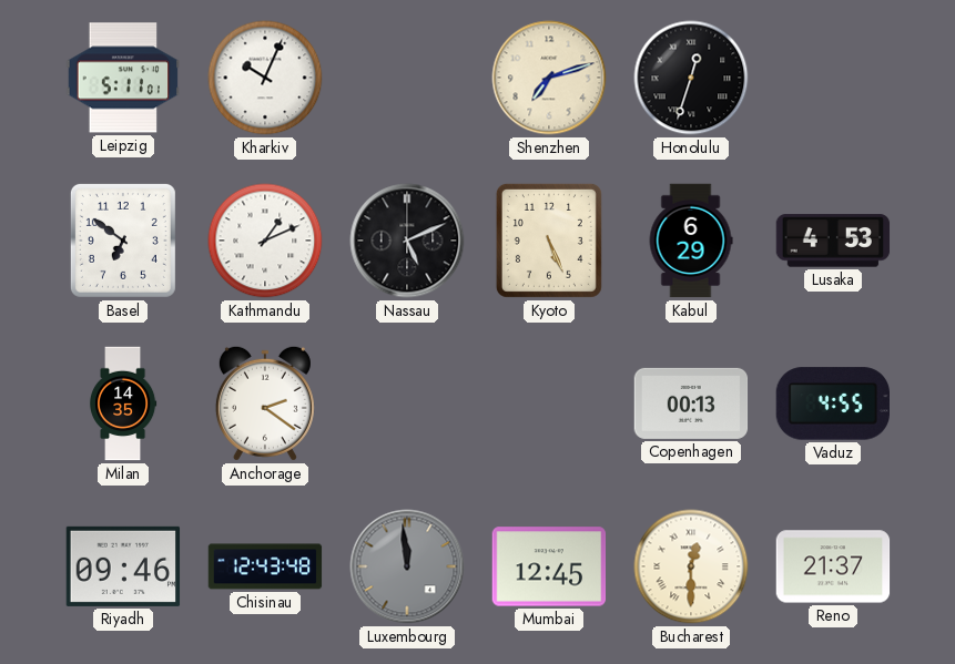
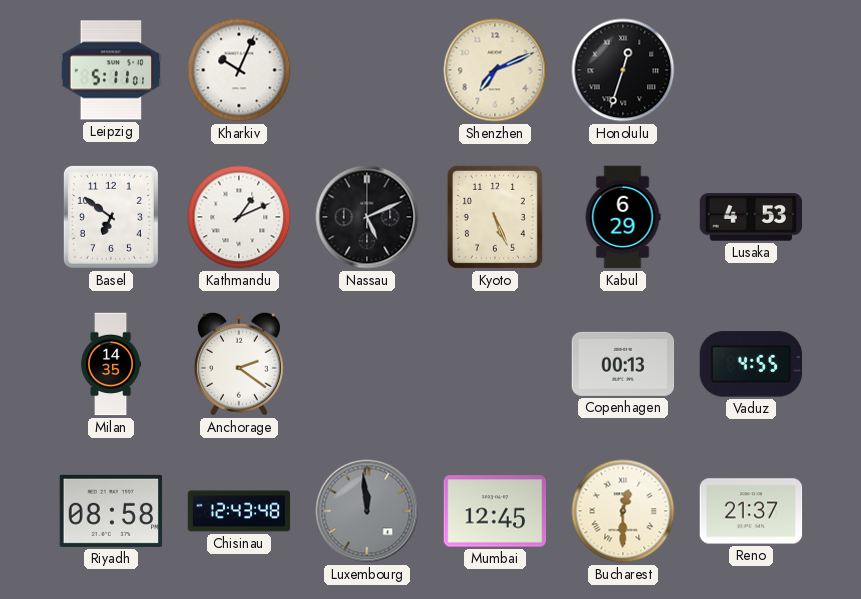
Shenzhen: 7:12 -> 7:11 (495, 70)
Riyadh: 09:46 -> 08:58 (111, 511)
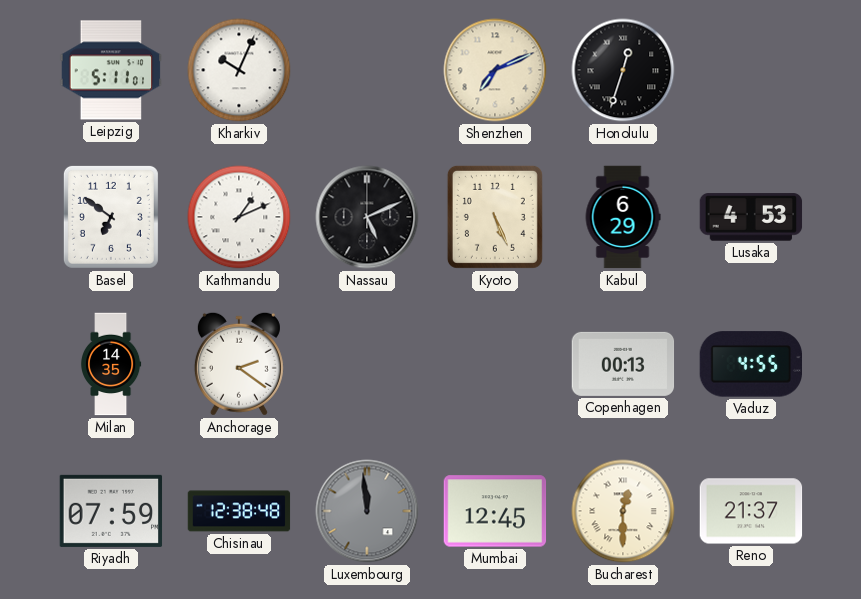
Riyadh: 08:58 -> 07:59 (111, 511)
Chisinau: 12:43 -> 12:38 (239, 511)
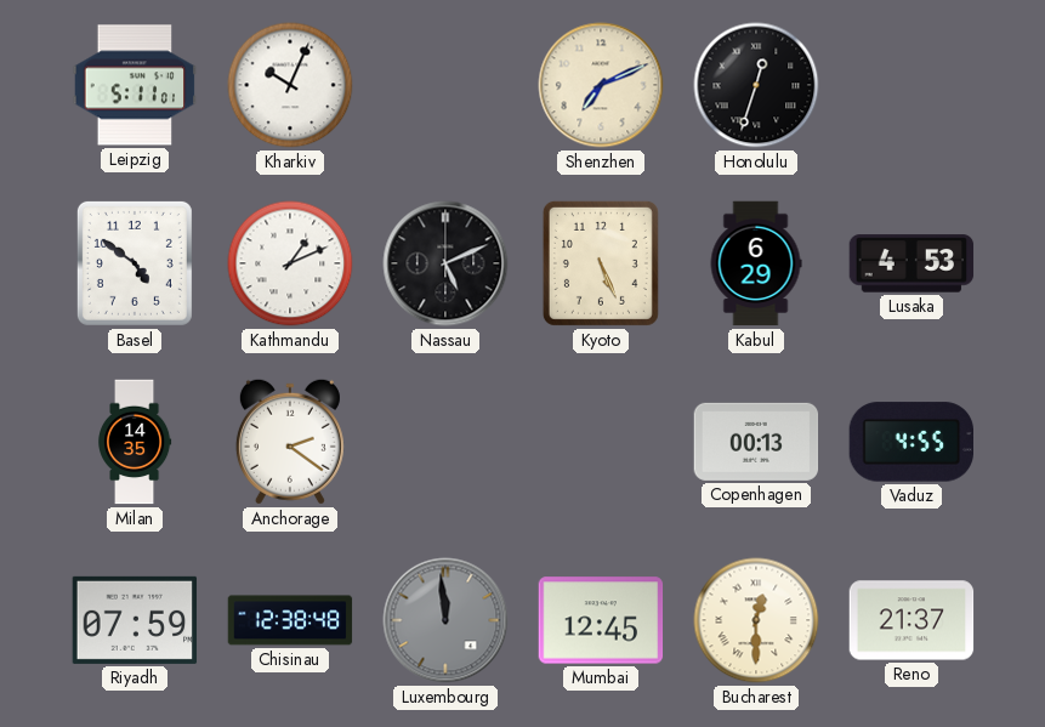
Basel: 6:51 -> 4:51 (135, 263)
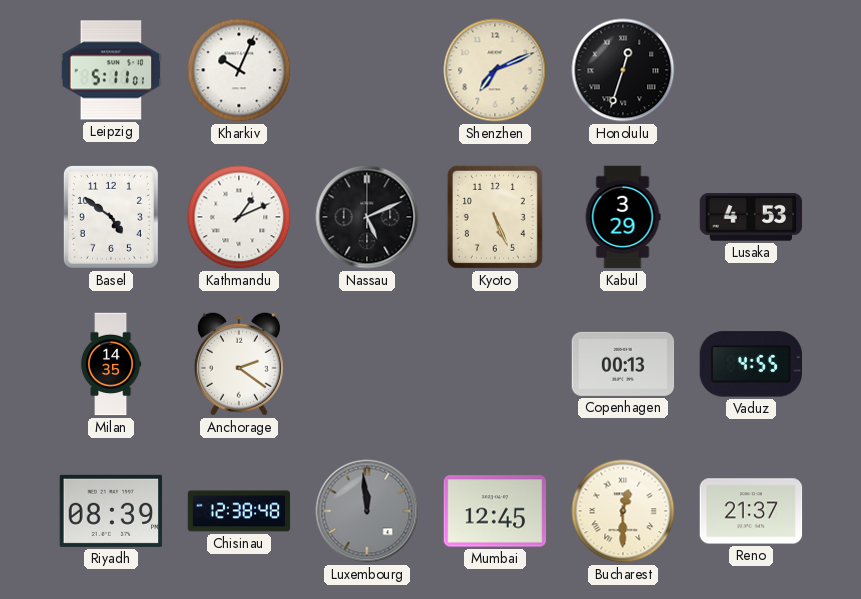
Kabul: 6:29 -> 3:29 (623, 217)
Riyadh: 07:59 -> 08:39 (111, 511)
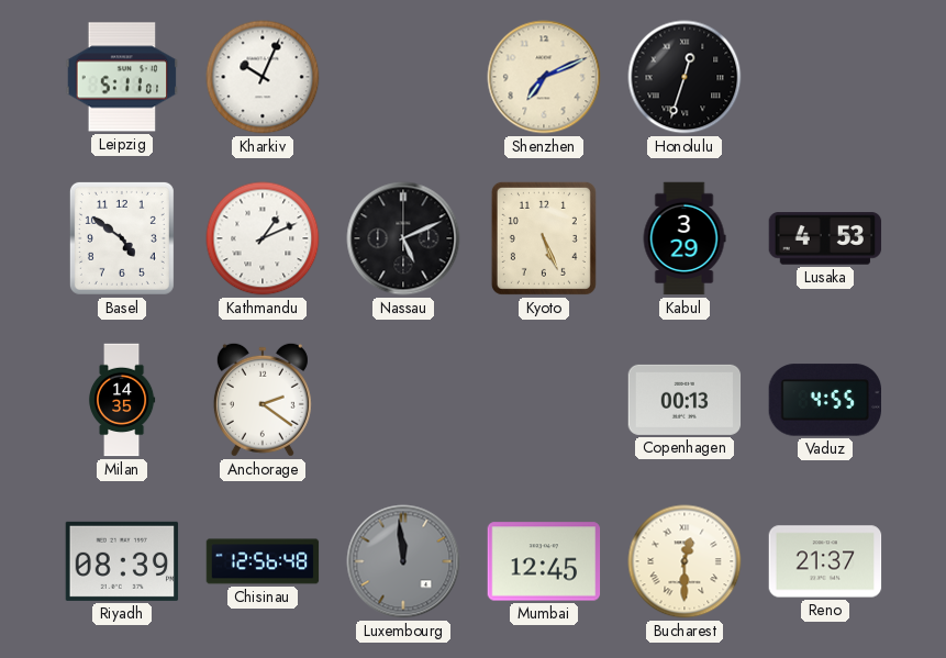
Chisinau: 12:38 -> 12:56 (263, 561)
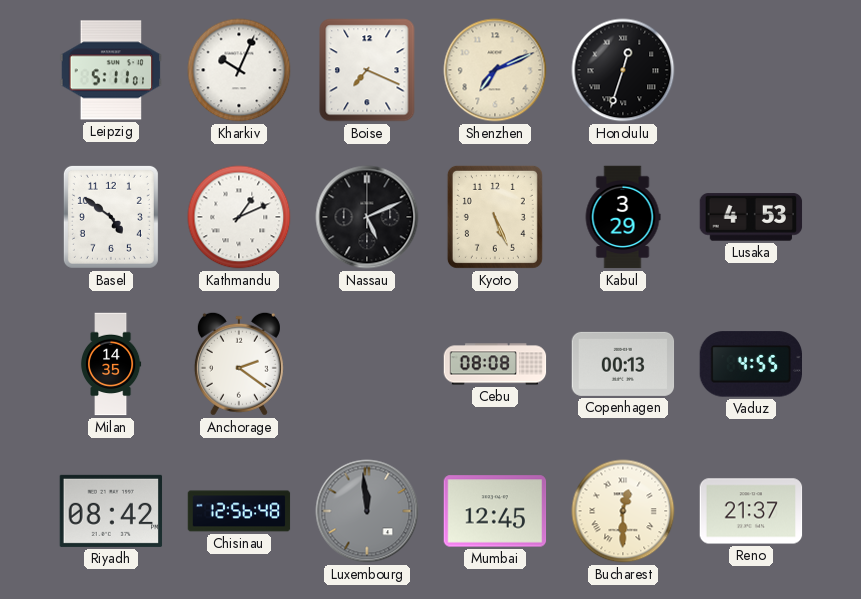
Boise: none -> 7:19 (367, 70)
Cebu: none -> 08:08 (495, 364)
Riyadh: 08:39 -> 08:42 (111, 511)
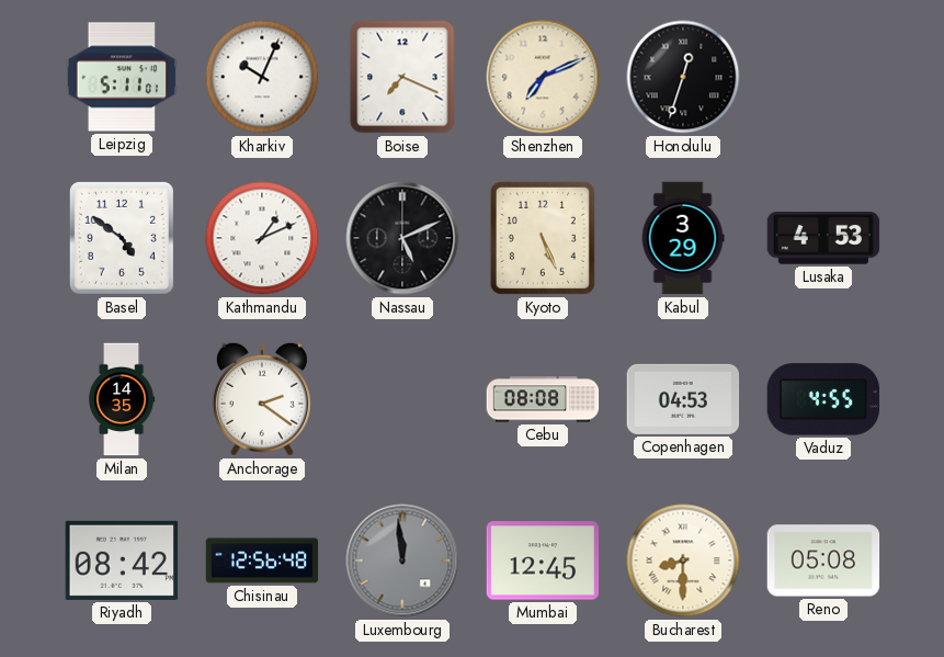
Copenhagen: 00:13 -> 04:53 (683, 399)
Bucharest: 12:30 -> 8:30 (683, 560)
Reno: 21:37 -> 05:08 (823, 560)
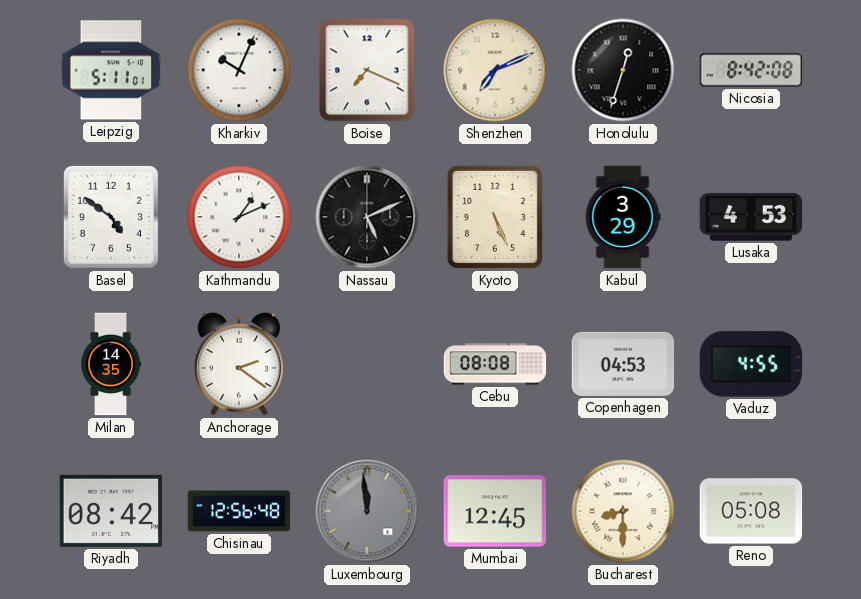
Nicosia: none -> 8:42 (751, 70)
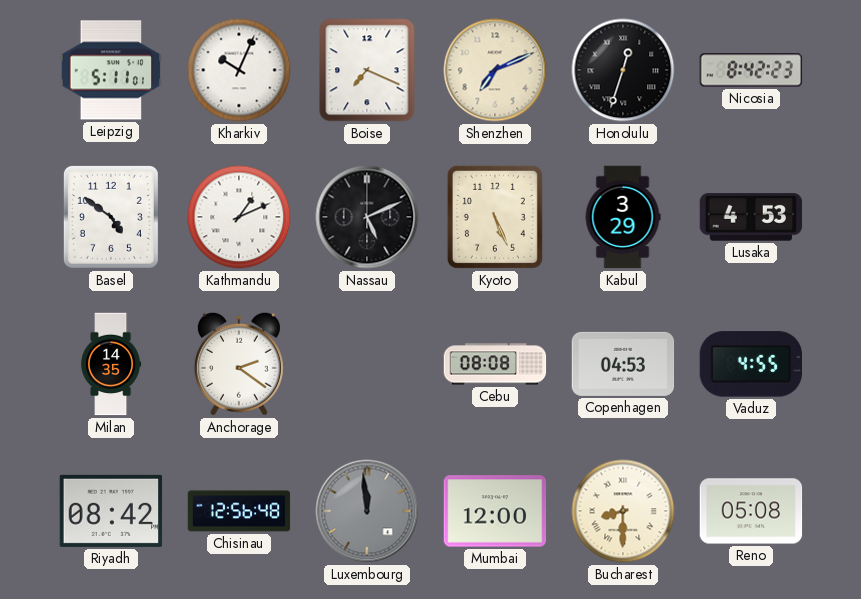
Nicosia: 8:42:08 -> 8:42:23 (751, 70)
Mumbai: 12:45 -> 12:00 (495, 511)
